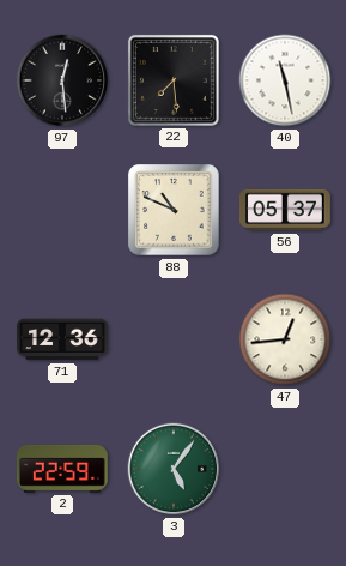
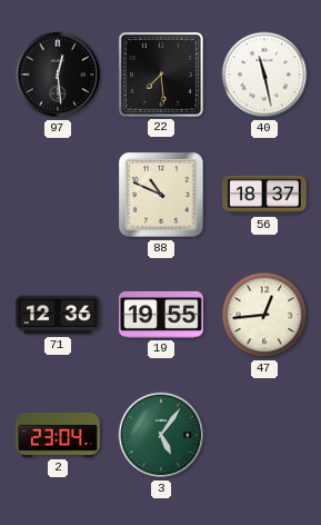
56: 05:37 -> 18:37 (264, 195)
19: none -> 19:55 (162, 315)
2: 22:59 -> 23:04 (58, 435)
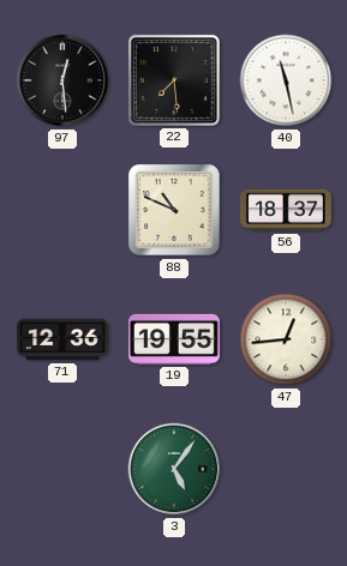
2: 23:04 -> none (58, 435)
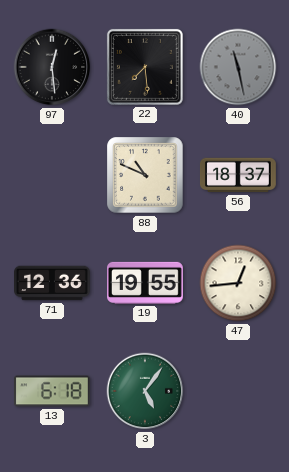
40 dial: white -> grey (238, 67)
13: none -> 6:18 (52, 391)
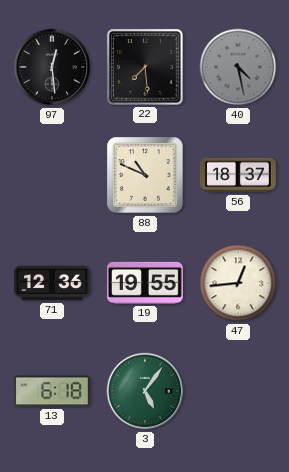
40: 11:28 -> 4:28 (238, 67)
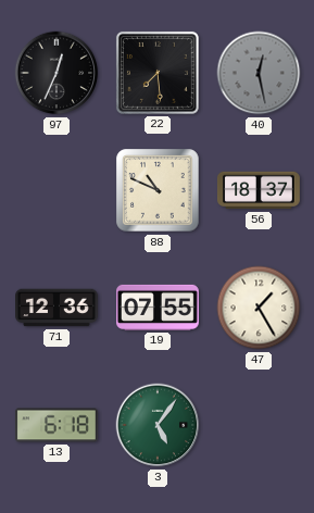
97: 12:29 -> 12:34 (56, 73)
40: 4:28 -> 12:28 (259, 73)
19: 19:55 -> 07:55 (159, 308)
47: 12:44 -> 1:25 (259, 308)
